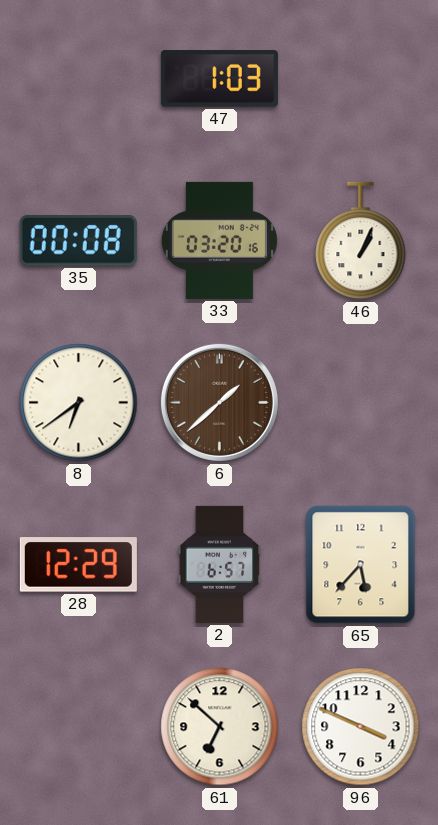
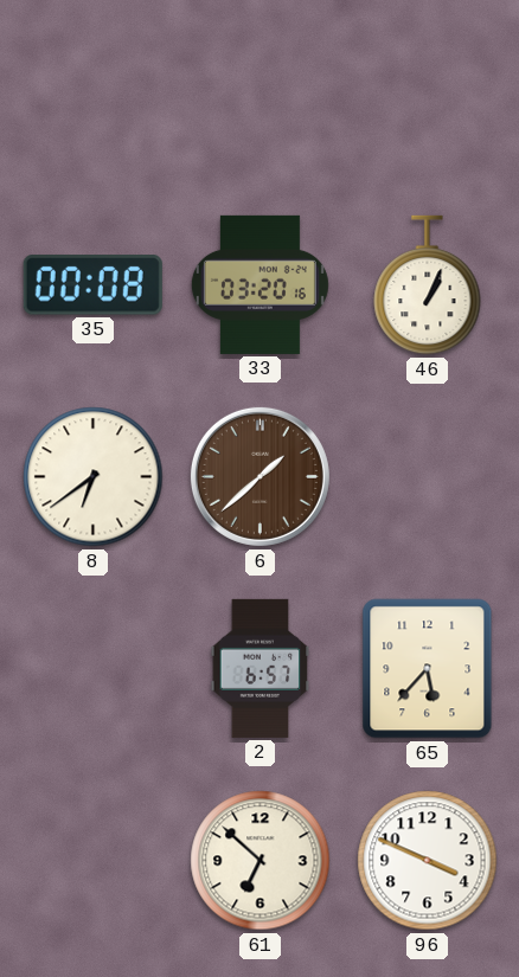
47: 1:03 -> none (219, 79)
28: 12:29 -> none (78, 565)
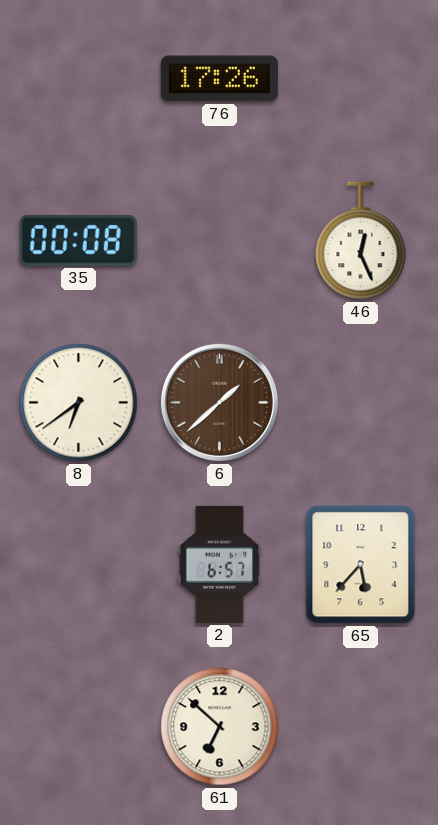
76: none -> 17:26 (219, 79)
33: 03:20 -> none (259, 284)
46: 1:04 -> 12:26 (361, 241)
96: 3:49 -> none (428, 861)
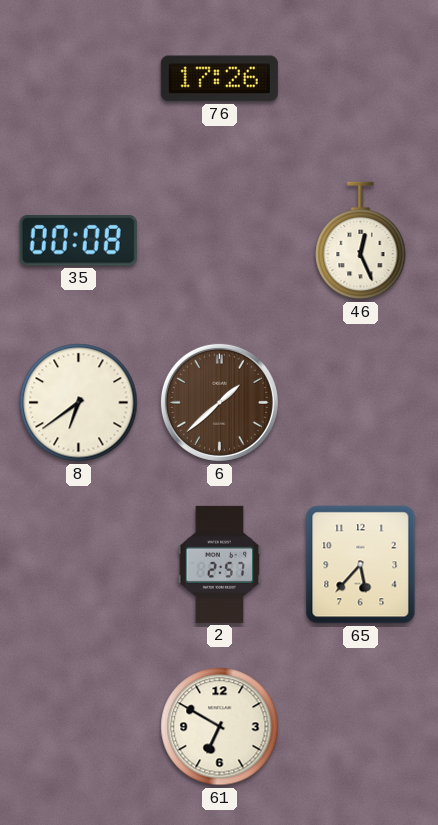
2: 6:57 -> 2:57 (220, 564)
61: 6:52 -> 6:50 (220, 727)
